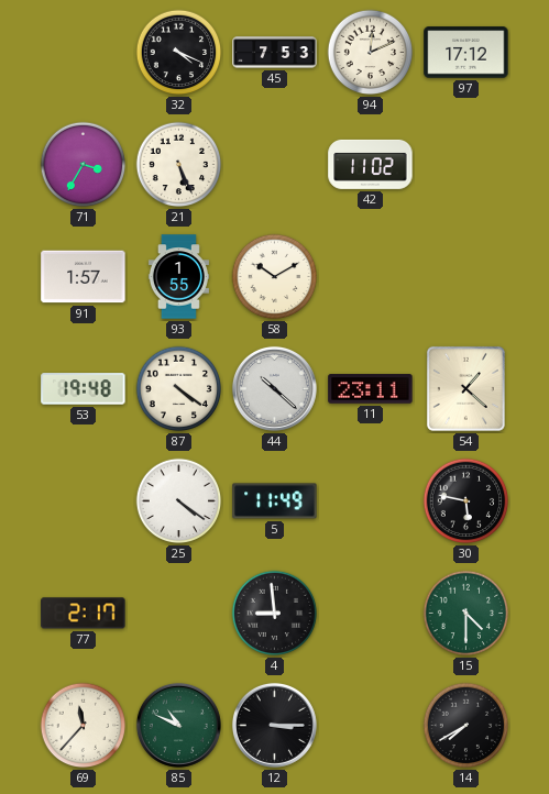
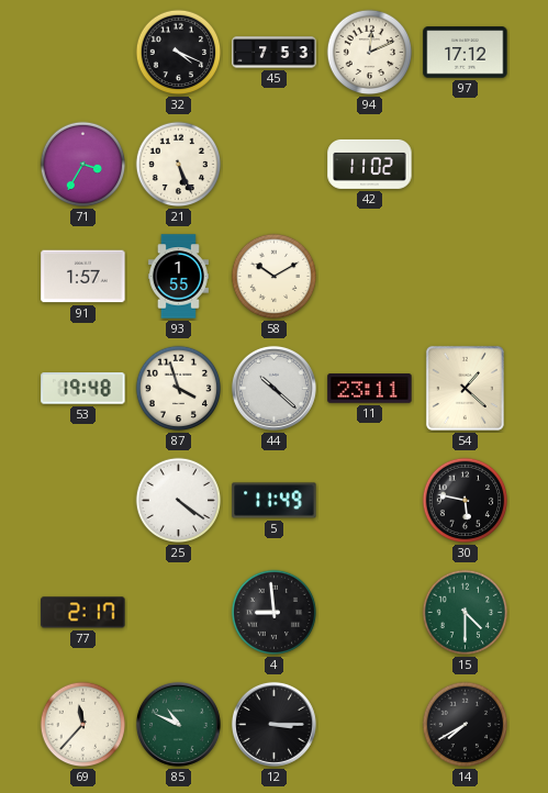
87: 4:21 -> 3:57 (179, 389)
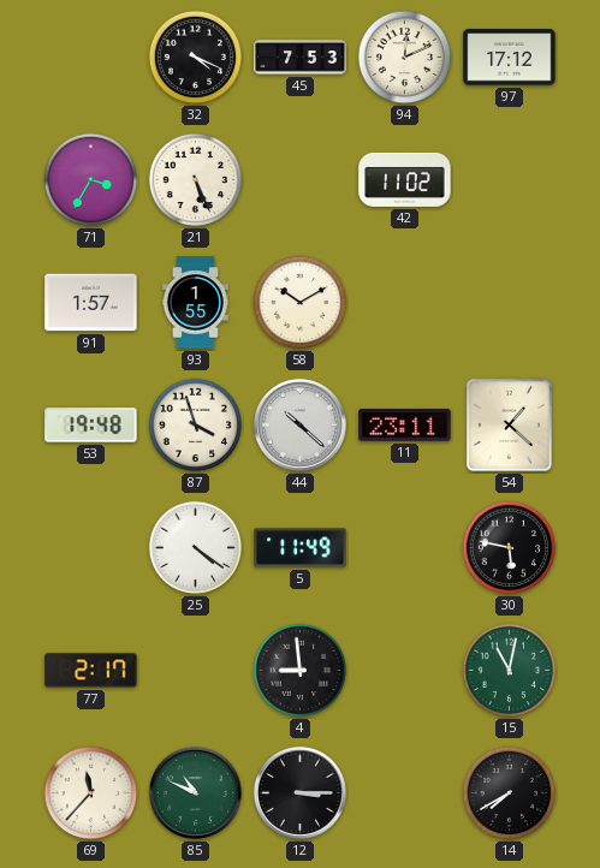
15: 4:30 -> 11:02 (510, 671)
